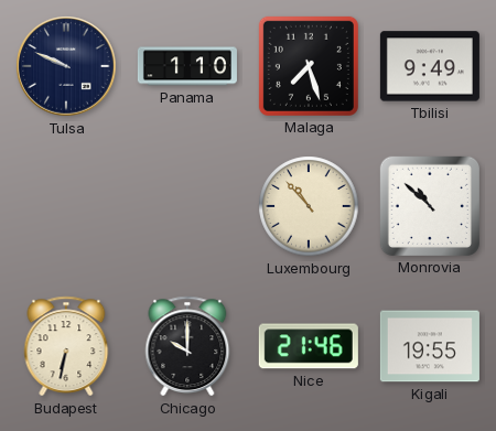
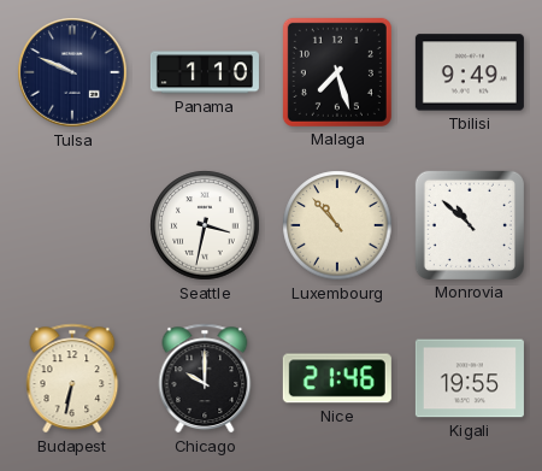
Seattle: none -> 3:32 (205, 225)
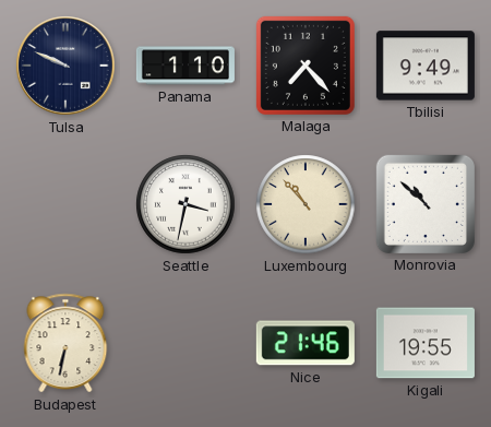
Malaga: 7:27 -> 7:23 (306, 66)
Chicago: 10:00 -> none (205, 378)
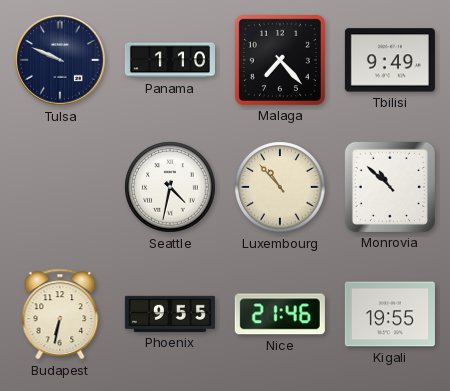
Seattle: 3:32 -> 4:32 (170, 187)
Phoenix: none -> 9:55 (170, 314)
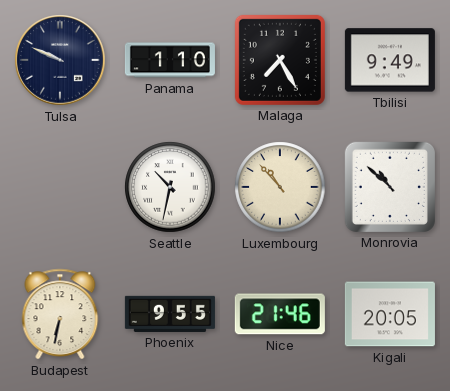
Malaga: 7:23 -> 7:25 (280, 60)
Seattle: 4:32 -> 10:32 (170, 187)
Kigali: 19:55 -> 20:05 (390, 314)
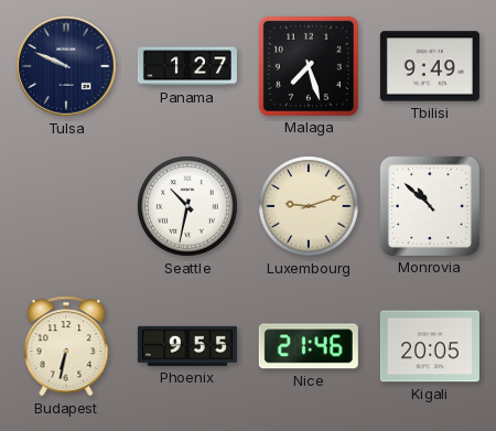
Panama: 1:10 -> 1:27 (187, 66)
Malaga: 7:25 -> 7:27 (309, 66)
Luxembourg: 10:53 -> 9:12 (309, 206)
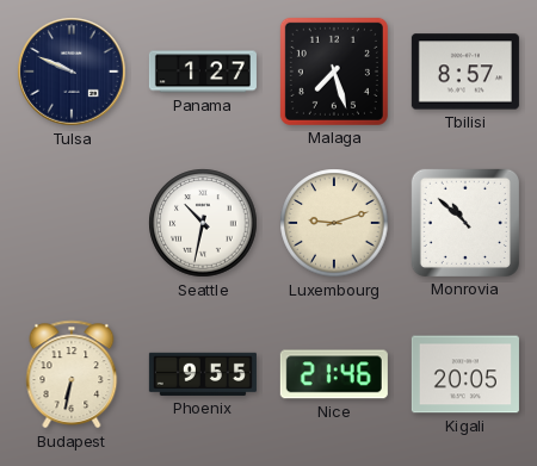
Tbilisi: 9:49 -> 8:57 (465, 72)
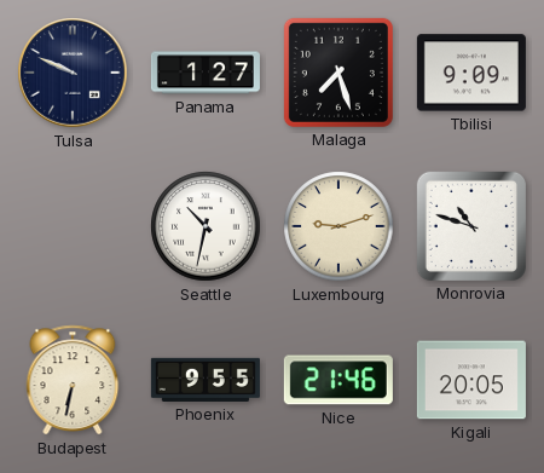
Tbilisi: 8:57 -> 9:09 (471, 73)
Monrovia: 10:52 -> 10:48 (471, 226)
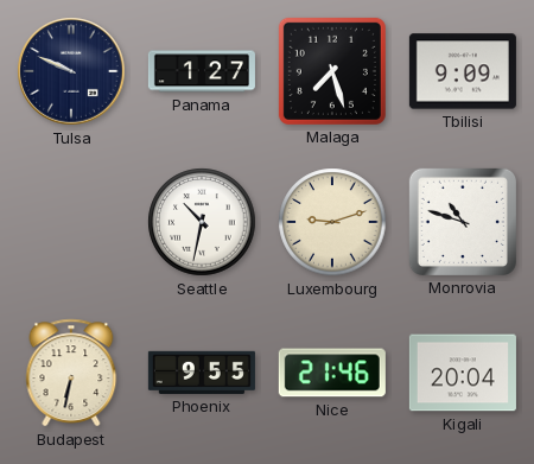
Kigali: 20:05 -> 20:04 (463, 373)
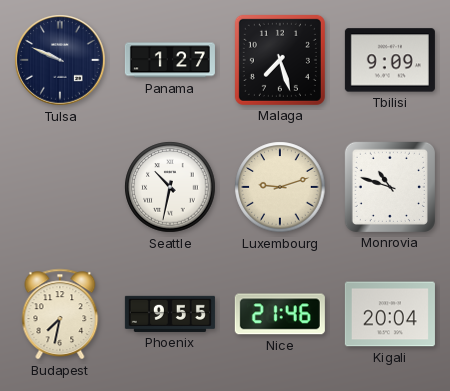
Budapest: 6:32 -> 7:32 (60, 314)
